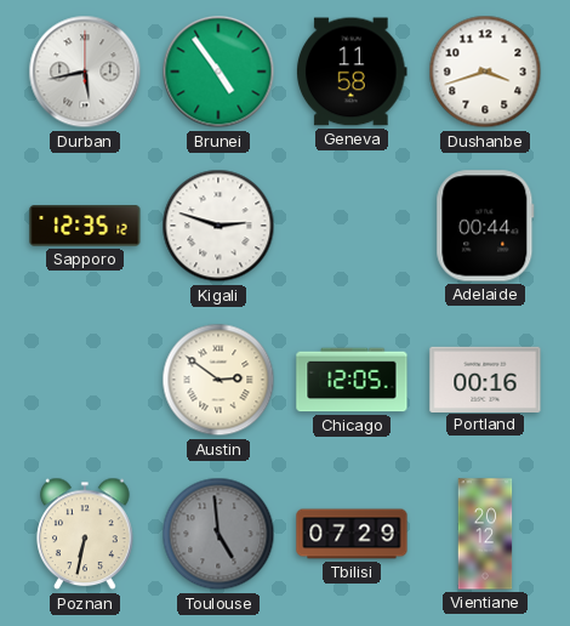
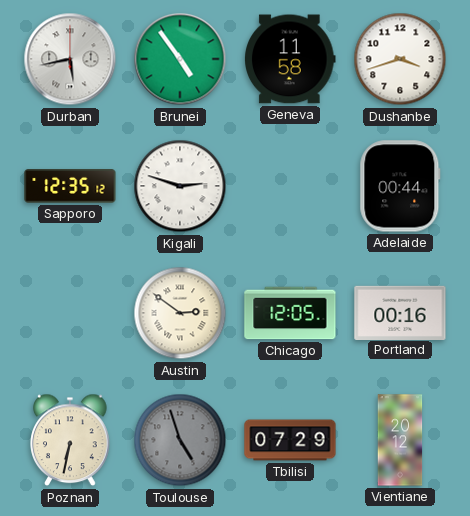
Toulouse: 4:59 -> 4:57 (180, 440)
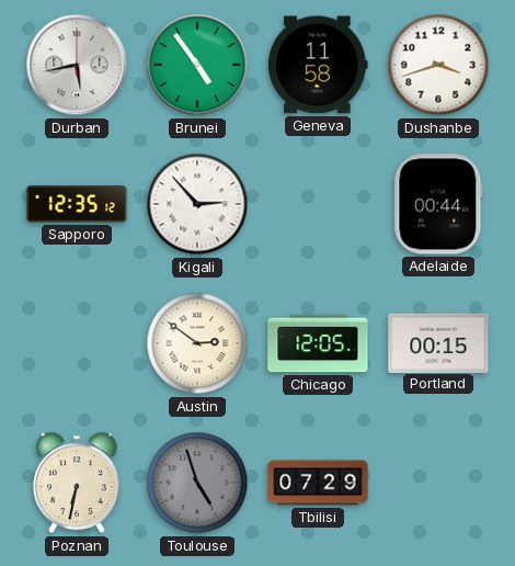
Kigali: 2:48 -> 2:53 (197, 204)
Portland: 00:16 -> 00:15 (438, 342)
Vientiane: 20:12 -> none (400, 440)
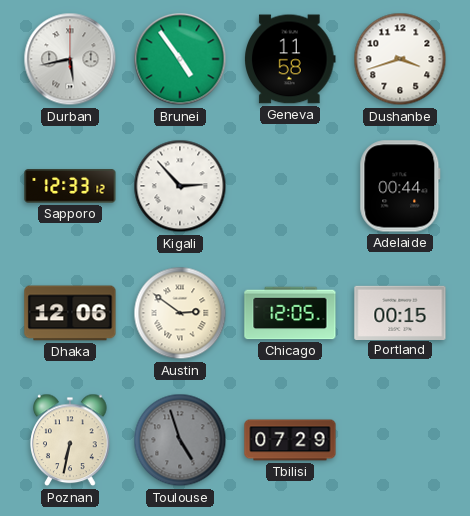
Sapporo: 12:35 -> 12:33 (70, 186)
Dhaka: none -> 12:06 (70, 313)
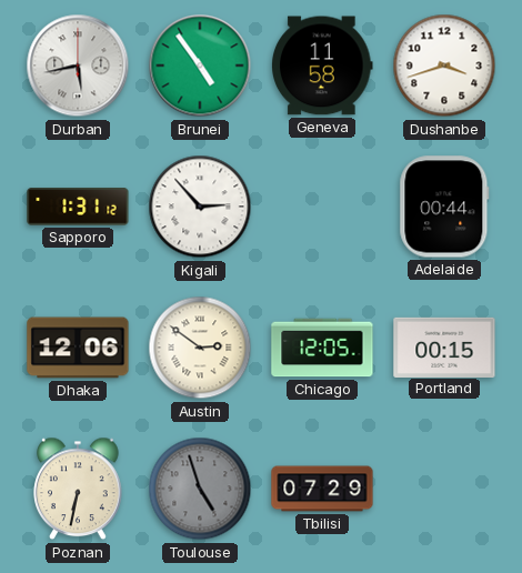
Sapporo: 12:33 -> 1:31 (78, 207)
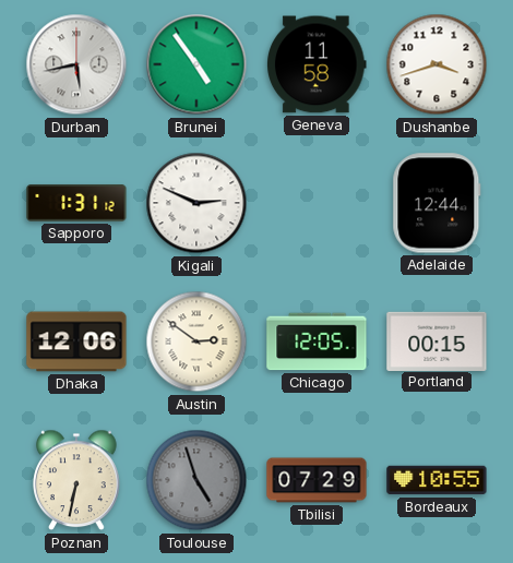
Kigali: 2:53 -> 2:49 (196, 203)
Adelaide: 00:44 -> 12:44 (437, 203)
Bordeaux: none -> 10:55 (437, 480)
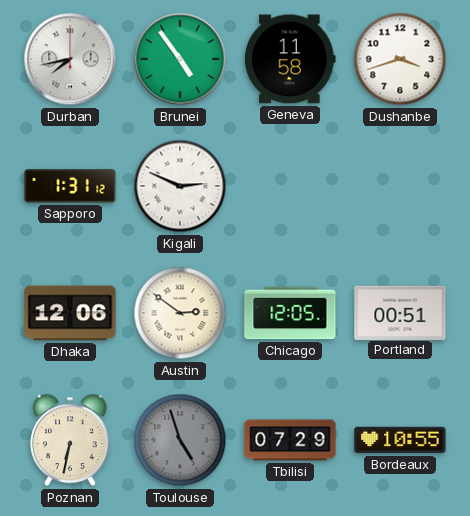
Durban: 5:43 -> 7:43 (70, 59)
Adelaide: 12:44 -> none (437, 203)
Portland: 00:15 -> 00:51 (400, 312)
